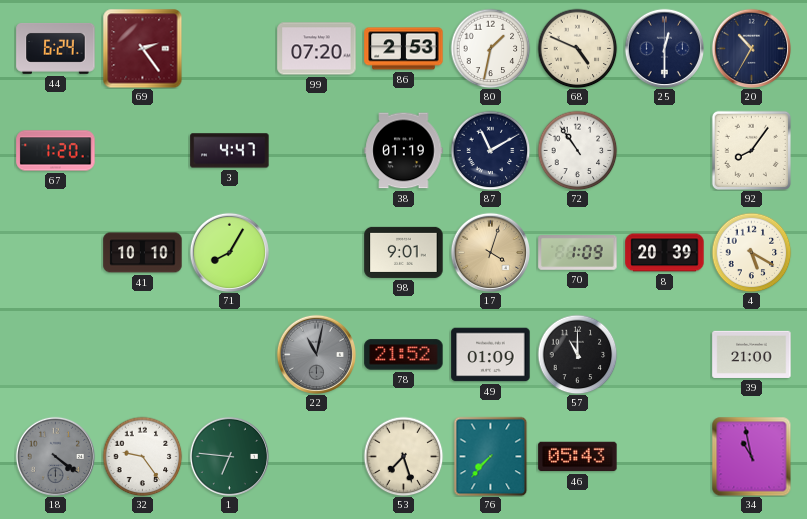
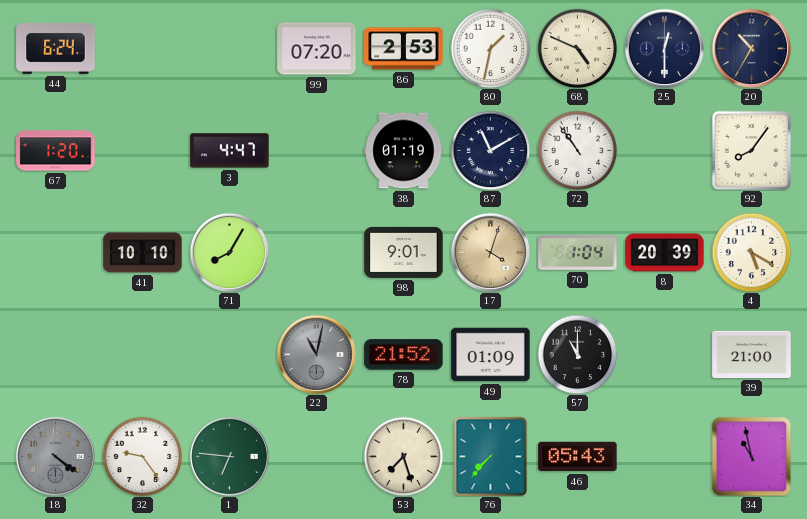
69: 2:24 -> none (142, 48)
70: 1:09 -> 1:04 (578, 253)
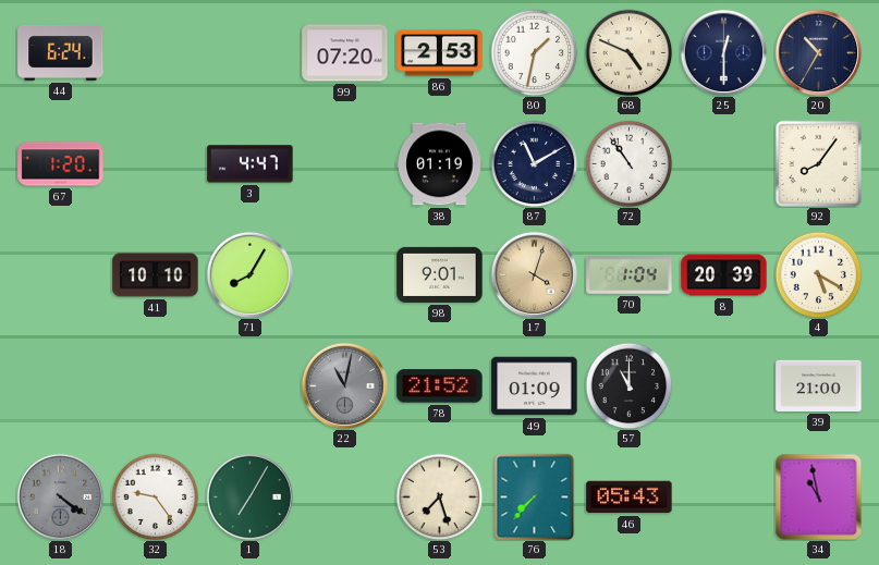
1: 6:46 -> 7:05 (249, 496)
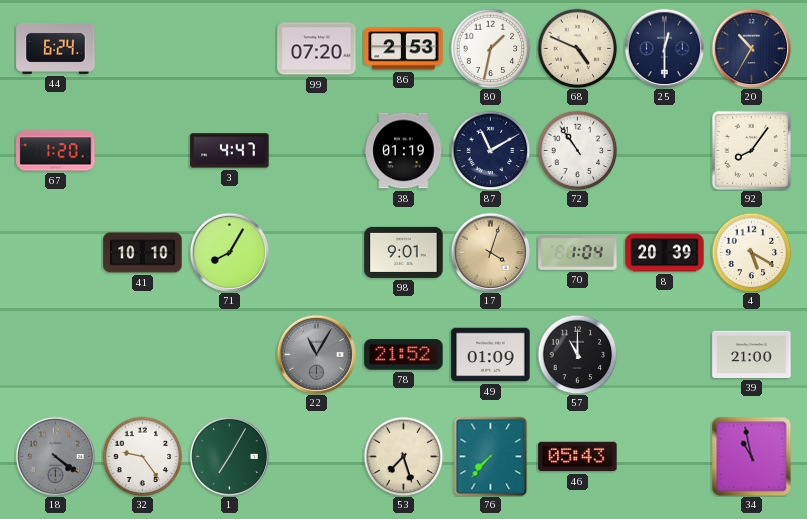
22: 11:02 -> 11:05 (316, 354)
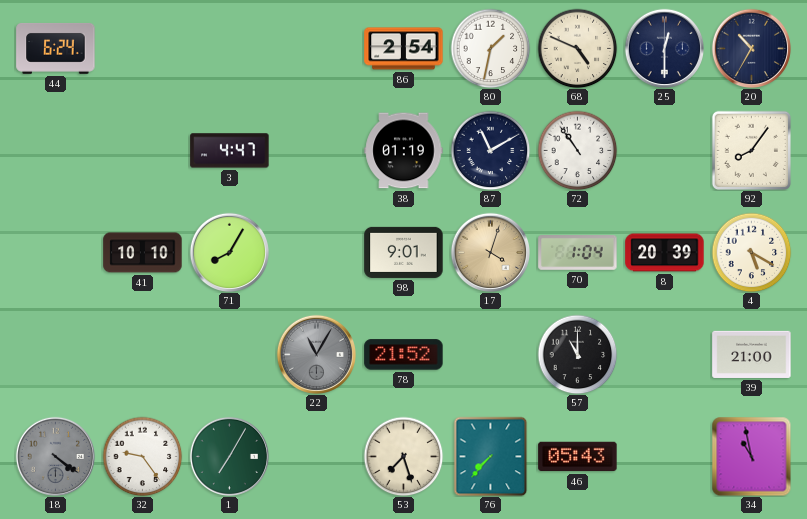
99: 07:20 -> none (317, 49)
86: 2:53 -> 2:54 (404, 49)
67: 1:20 -> none (56, 151)
49: 01:09 -> none (491, 355)
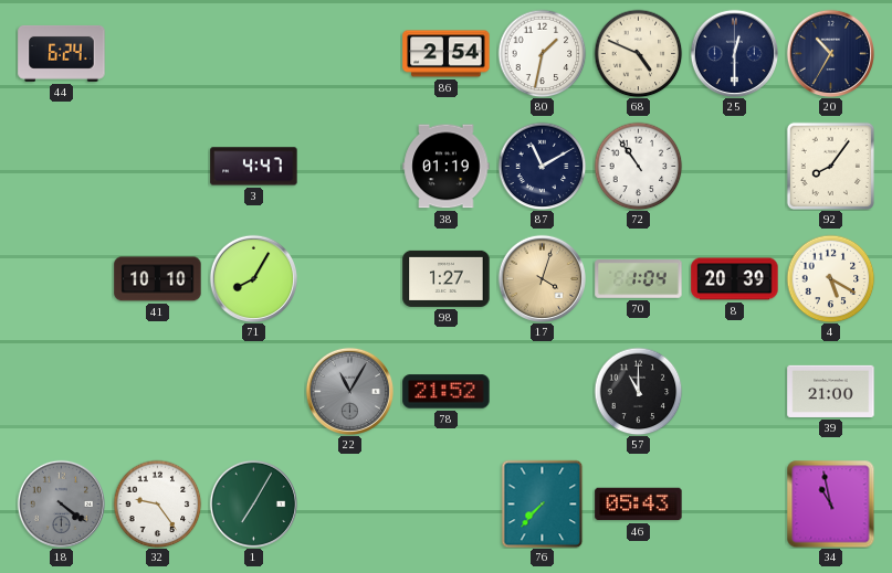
98: 9:01 -> 1:27 (447, 278)
53: 7:27 -> none (403, 456)
